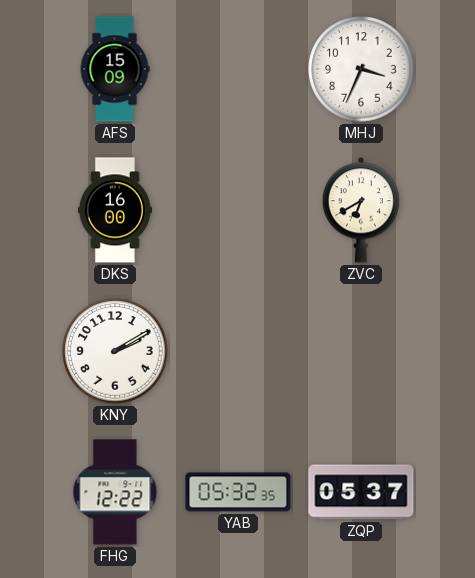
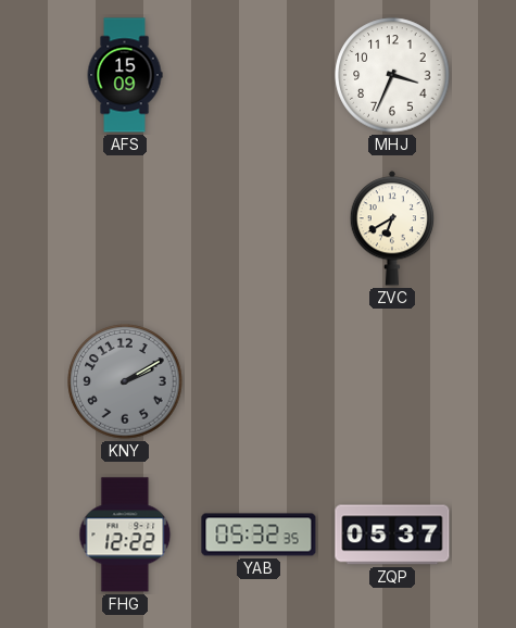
DKS: 16:00 -> none (115, 210)
KNY dial: white -> grey (125, 381)
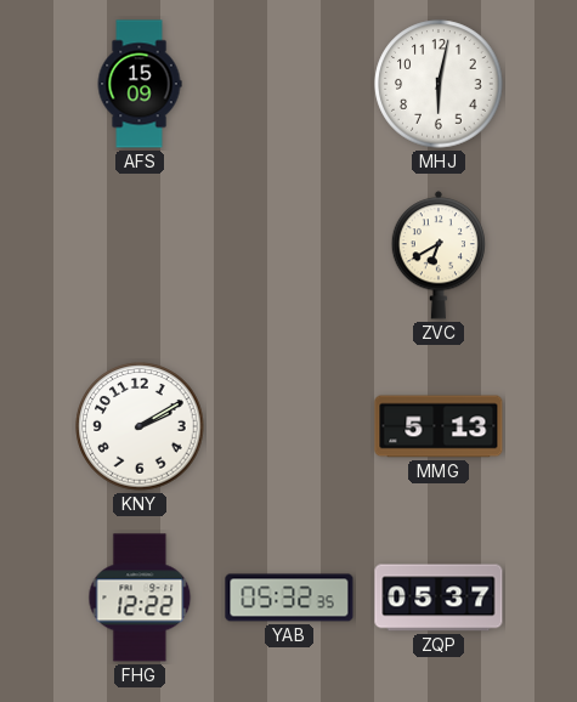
MHJ: 3:34 -> 6:02 (439, 84)
KNY dial: grey -> white (140, 426)
MMG: none -> 5:13 (439, 426)
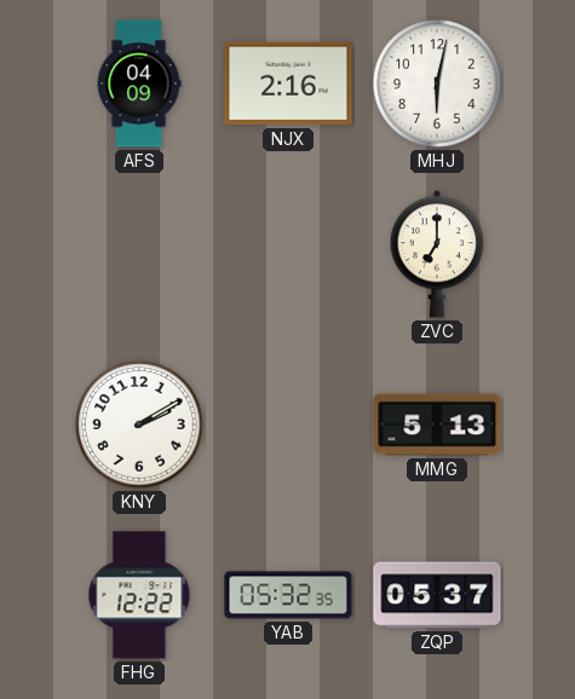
AFS: 15:09 -> 04:09 (139, 83)
NJX: none -> 2:16 (288, 83)
ZVC: 6:40 -> 7:00 (436, 254)
